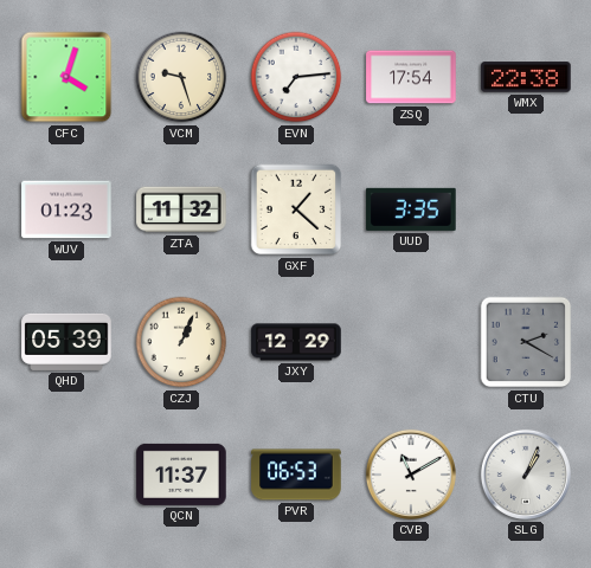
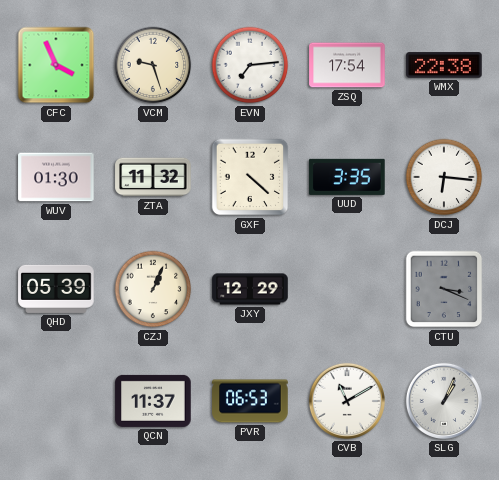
CFC: 4:03 -> 3:56 (56, 65)
WUV: 01:23 -> 01:30 (56, 177)
GXF: 1:22 -> 4:22 (250, 177)
DCJ: none -> 6:16 (444, 177)
CTU: 2:20 -> 3:19 (444, 289)
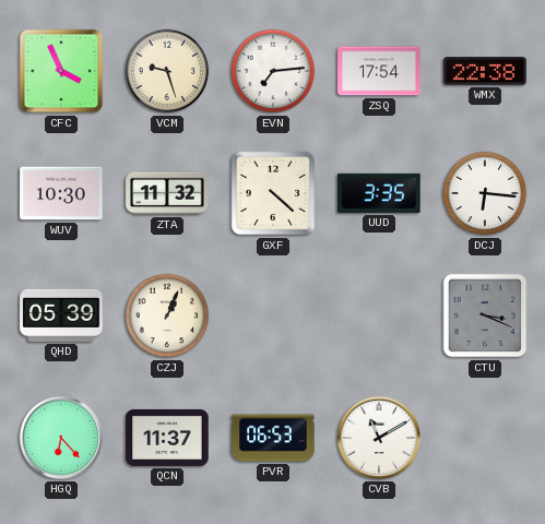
WUV: 01:30 -> 10:30 (61, 193)
JXY: 12:29 -> none (250, 289)
HGQ: none -> 6:23 (61, 438)
SLG: 1:04 -> none (444, 401)
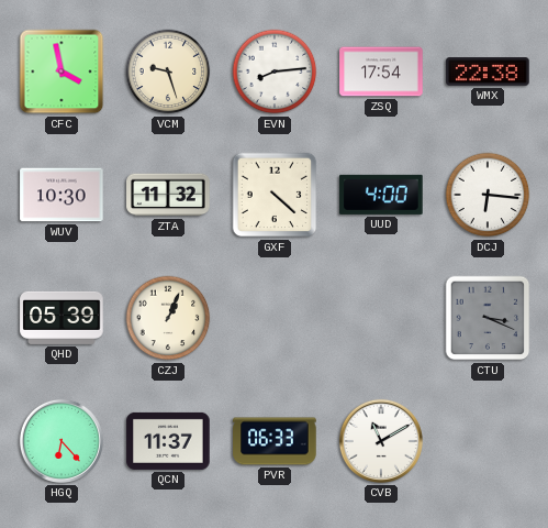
CFC: 3:56 -> 3:58 (61, 71)
EVN: 7:14 -> 8:14 (275, 71)
UUD: 3:35 -> 4:00 (381, 195)
PVR: 06:53 -> 06:33 (275, 441)
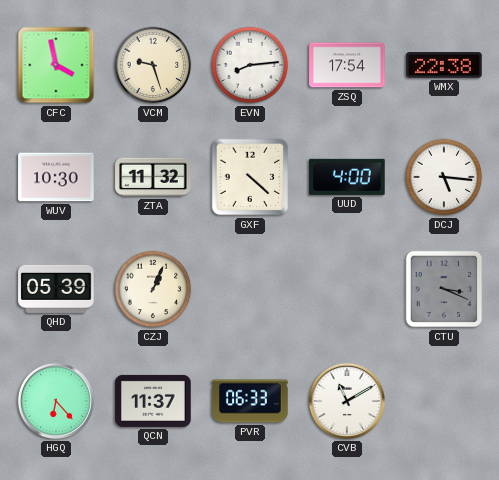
DCJ: 6:16 -> 5:16 (444, 177)
